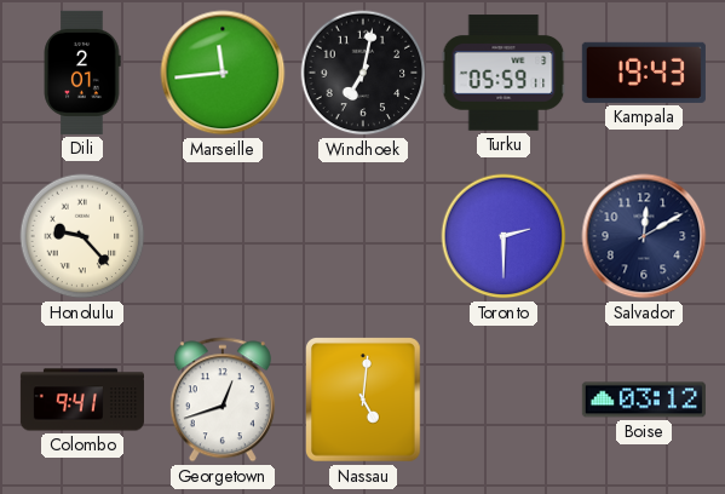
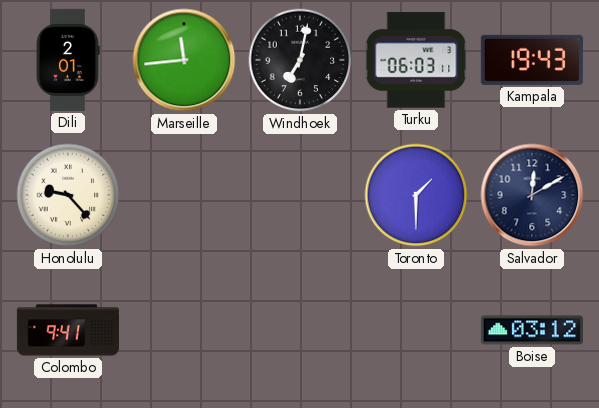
Turku: 05:59 -> 06:03 (416, 60)
Toronto: 2:30 -> 1:30 (416, 195)
Georgetown: 12:42 -> none (223, 400)
Nassau: 5:01 -> none (364, 401)
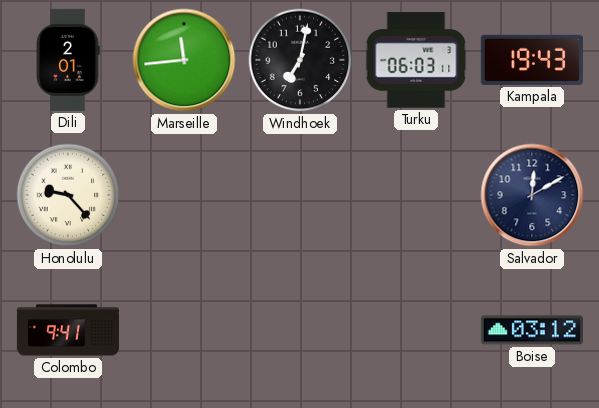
Toronto: 1:30 -> none (416, 195)
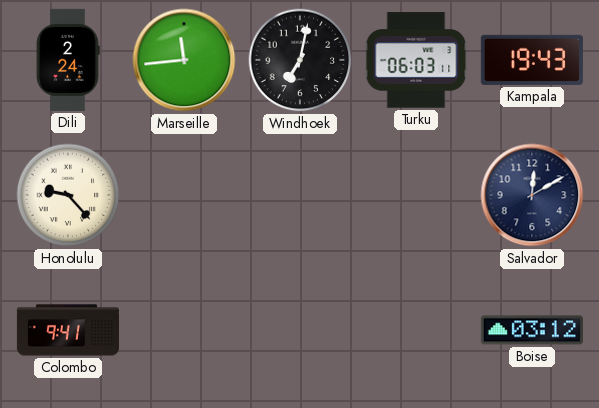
Dili: 2:01 -> 2:24 (68, 60)
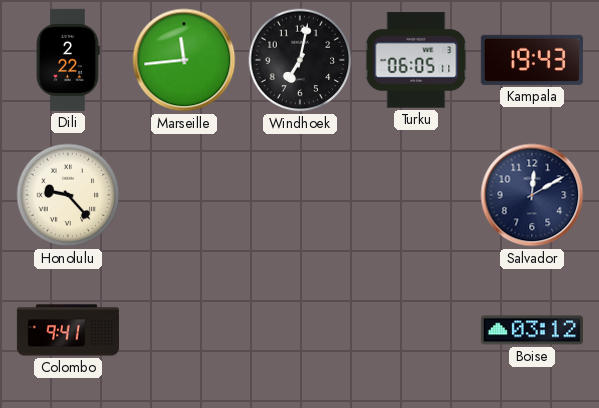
Dili: 2:24 -> 2:22 (68, 60)
Turku: 06:03 -> 06:05 (416, 60)
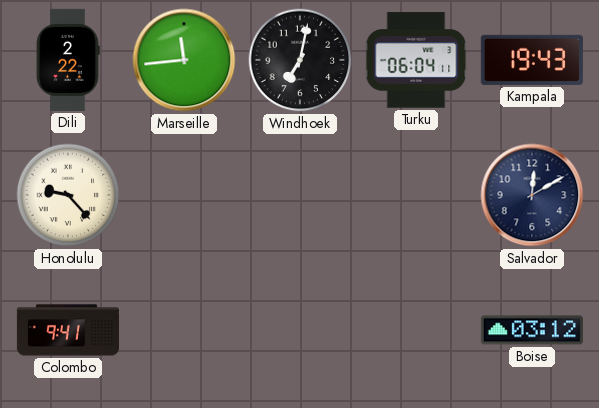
Turku: 06:05 -> 06:04 (416, 60)
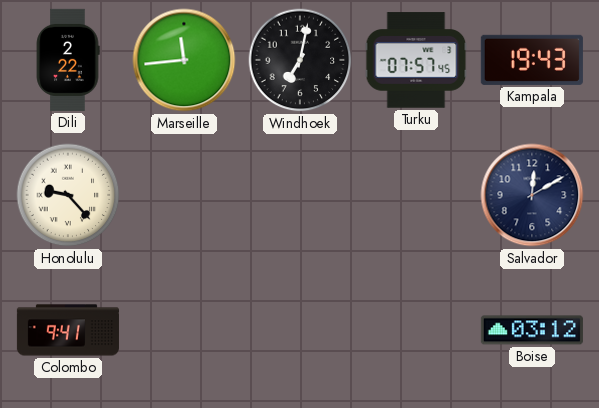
Turku: 06:04 -> 07:57 (416, 60)
